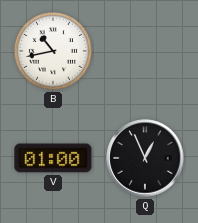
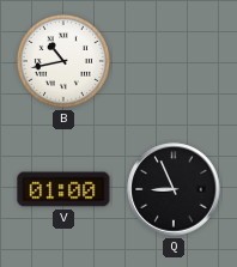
Q: 12:56 -> 8:56 (174, 189)
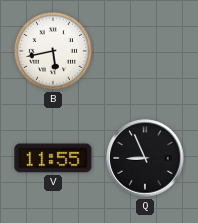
B: 10:43 -> 5:43 (53, 51)
V: 01:00 -> 11:55 (53, 158)
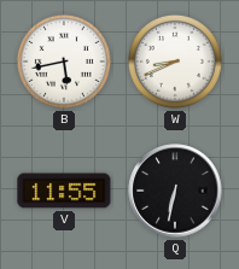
W: none -> 8:41 (175, 62)
Q: 8:56 -> 6:32 (175, 191)
